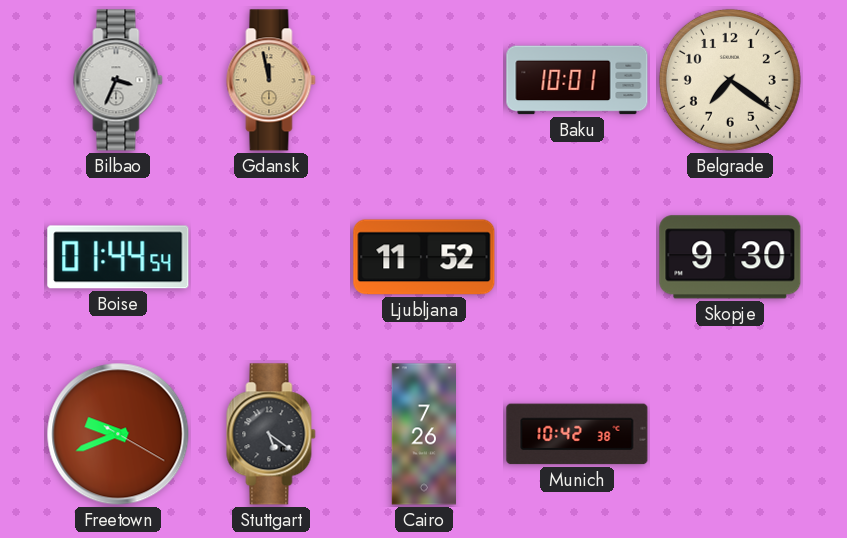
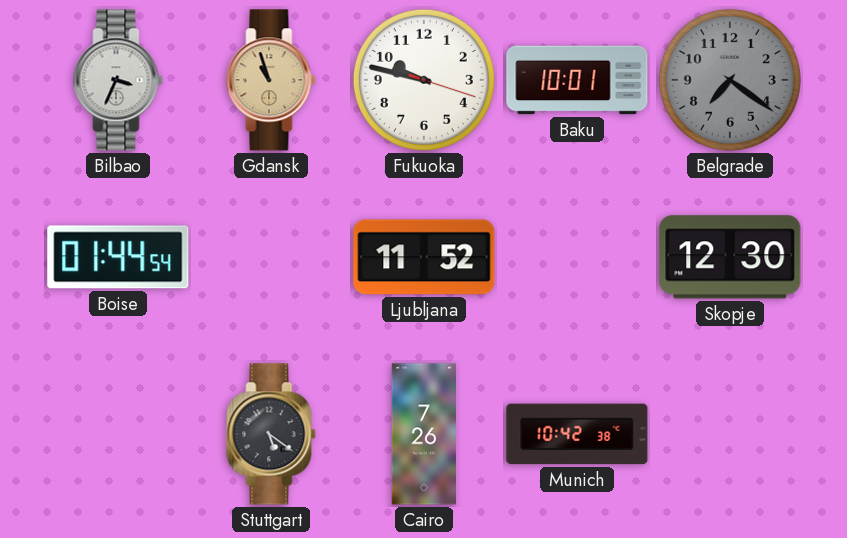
Gdansk: 11:58 -> 10:57 (271, 80)
Fukuoka: none -> 9:47 (424, 80)
Belgrade dial: cream -> grey (730, 80)
Skopje: 9:30 -> 12:30 (730, 257)
Freetown: 9:41 -> none (118, 434)
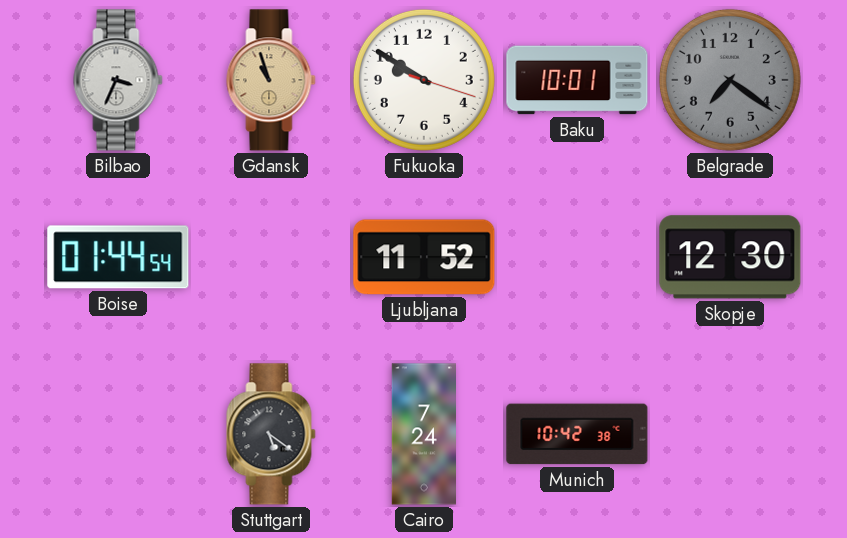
Fukuoka: 9:47 -> 9:50 (424, 80)
Cairo: 7:26 -> 7:24 (424, 434)
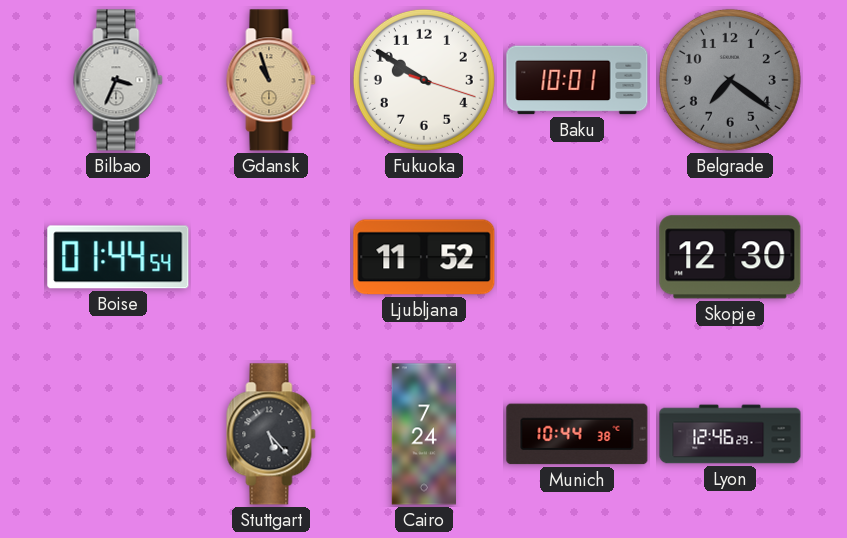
Stuttgart: 5:21 -> 5:23 (271, 434)
Munich: 10:42 -> 10:44 (577, 434)
Lyon: none -> 12:46 (730, 434)
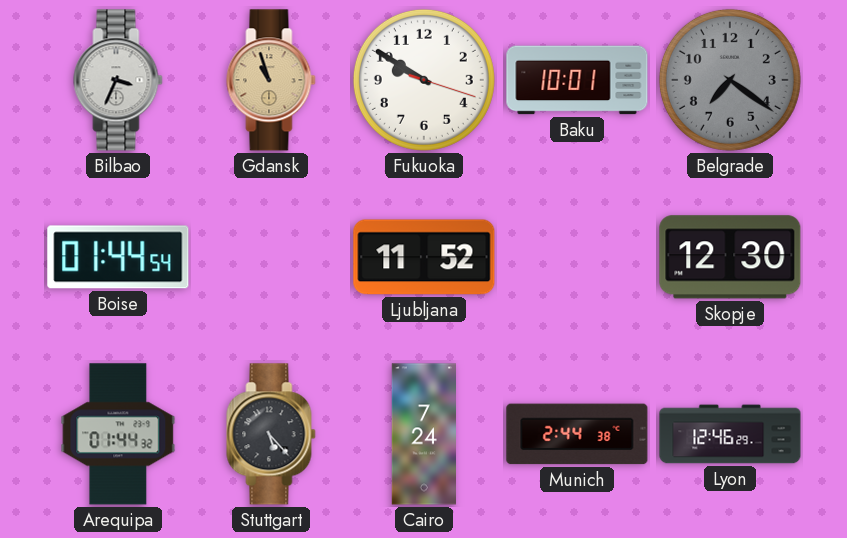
Arequipa: none -> 01:44 (118, 434)
Munich: 10:44 -> 2:44 (577, 434)
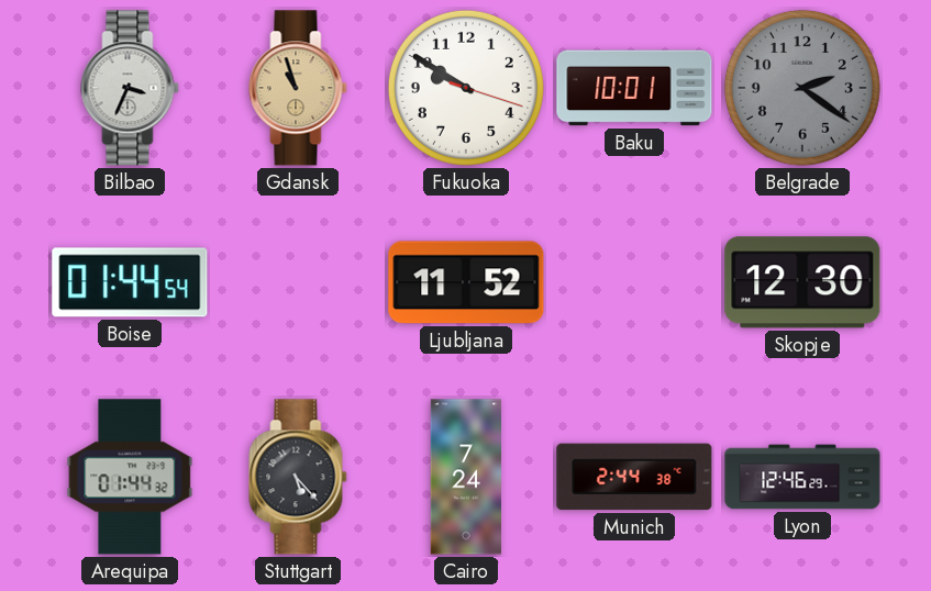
Belgrade: 7:21 -> 2:21 (802, 88)
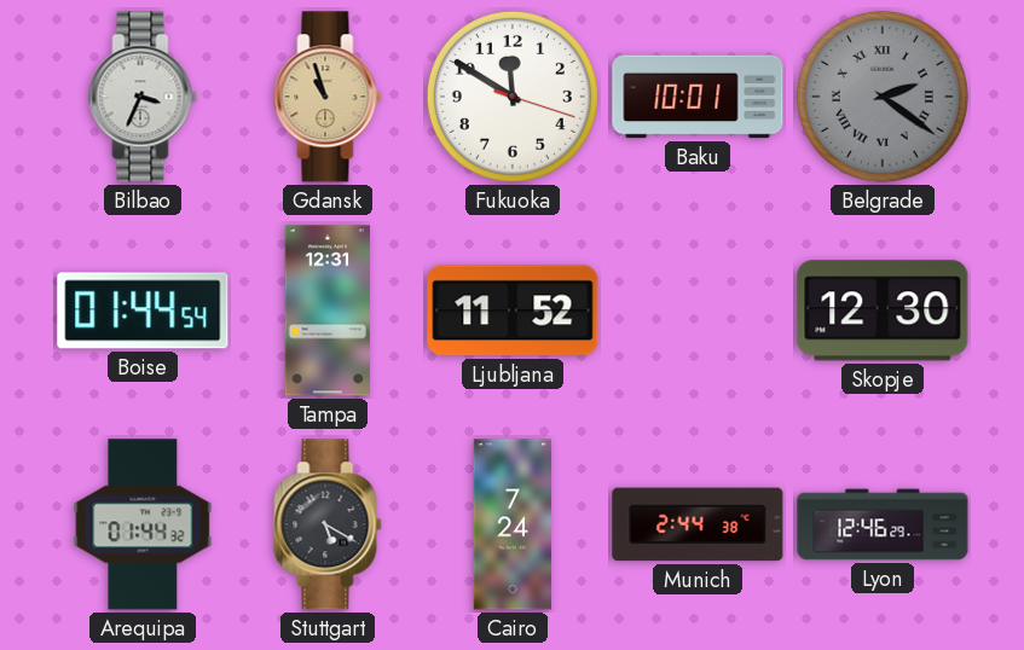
Fukuoka: 9:50 -> 11:50 (513, 97)
Belgrade numerals: Arabic -> Roman (883, 97)
Tampa: none -> 12:31 (326, 311)
Stuttgart: 5:23 -> 5:20 (328, 524)
